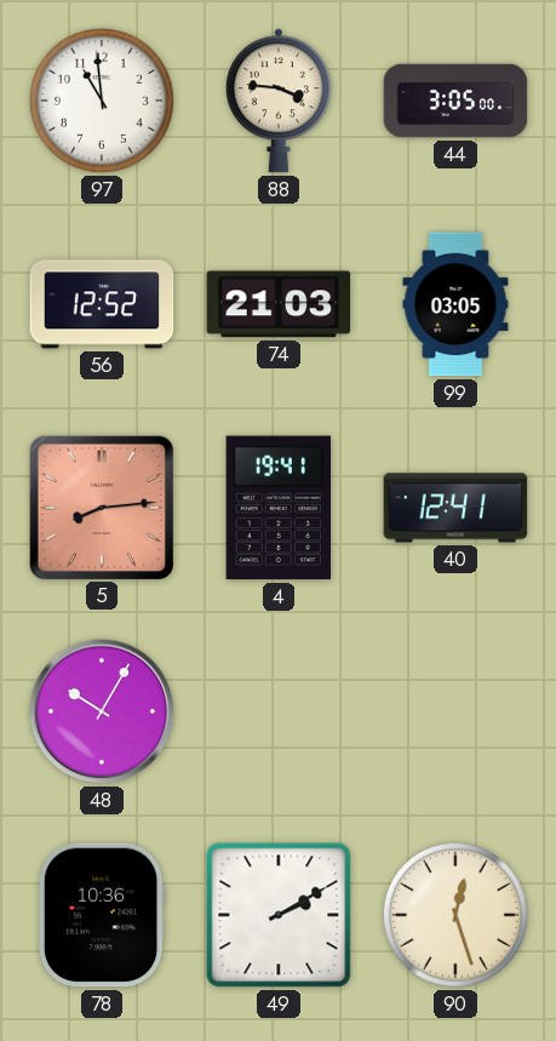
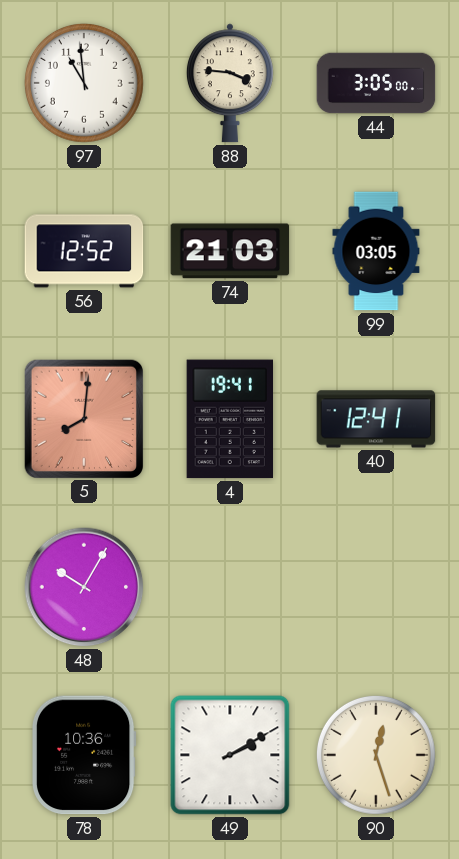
5: 8:14 -> 8:01 (83, 418)
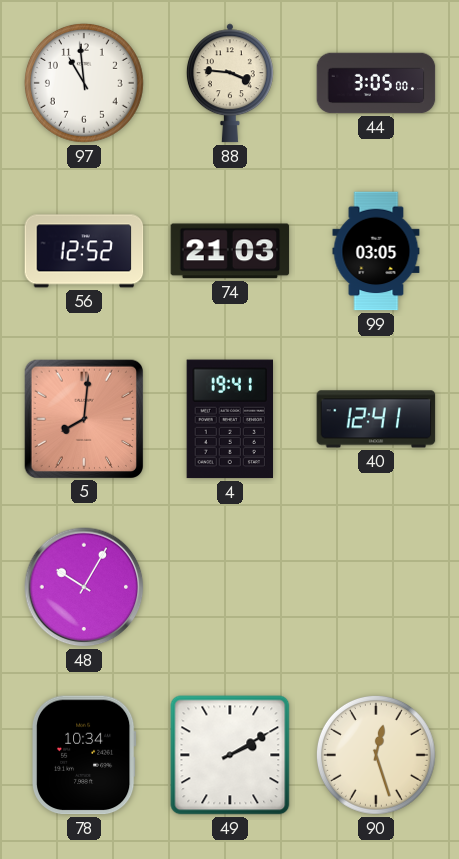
78: 10:36 -> 10:34 (84, 755)
